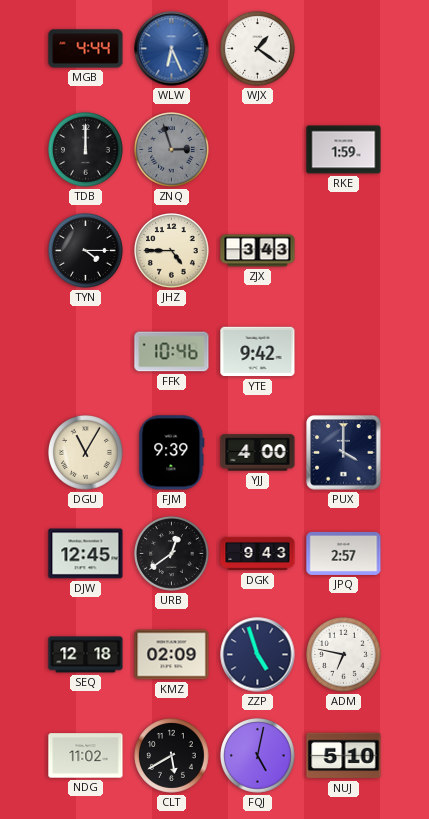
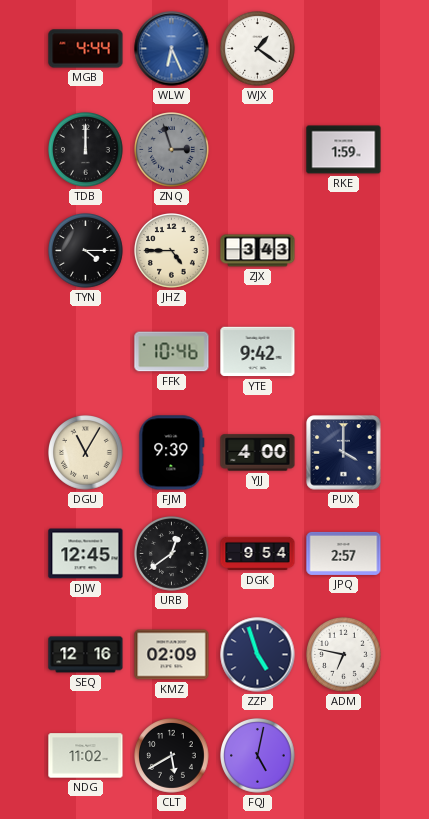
DGK: 9:43 -> 9:54 (258, 554)
SEQ: 12:18 -> 12:16 (86, 655)
NUJ: 5:10 -> none (344, 756)
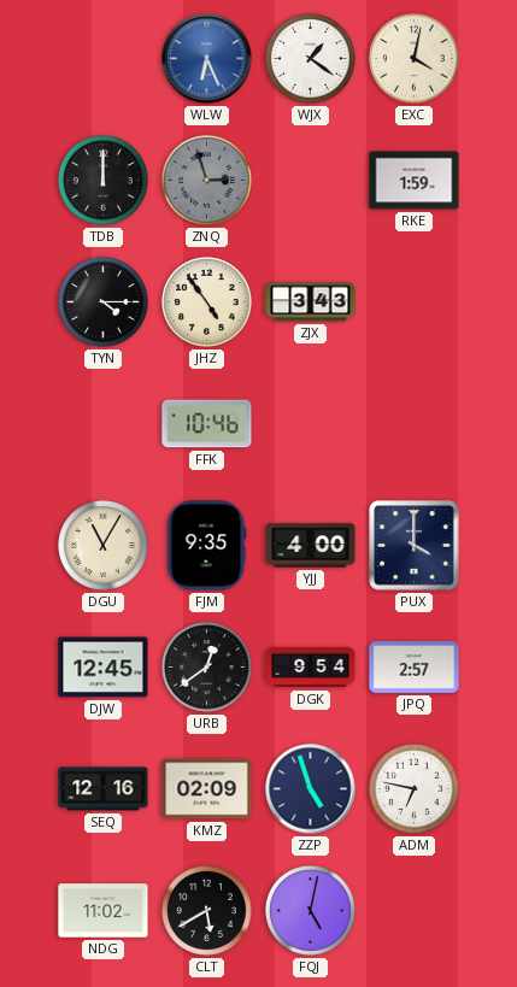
MGB: 4:44 -> none (86, 49)
EXC: none -> 4:02 (415, 59)
JHZ: 4:45 -> 4:54 (207, 302)
YTE: 9:42 -> none (258, 352)
FJM: 9:39 -> 9:35 (207, 546)
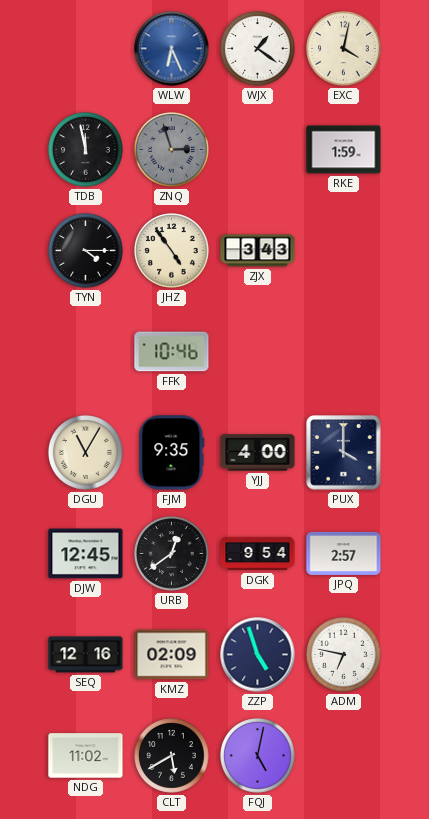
TDB: 12:00 -> 11:58 (86, 150)
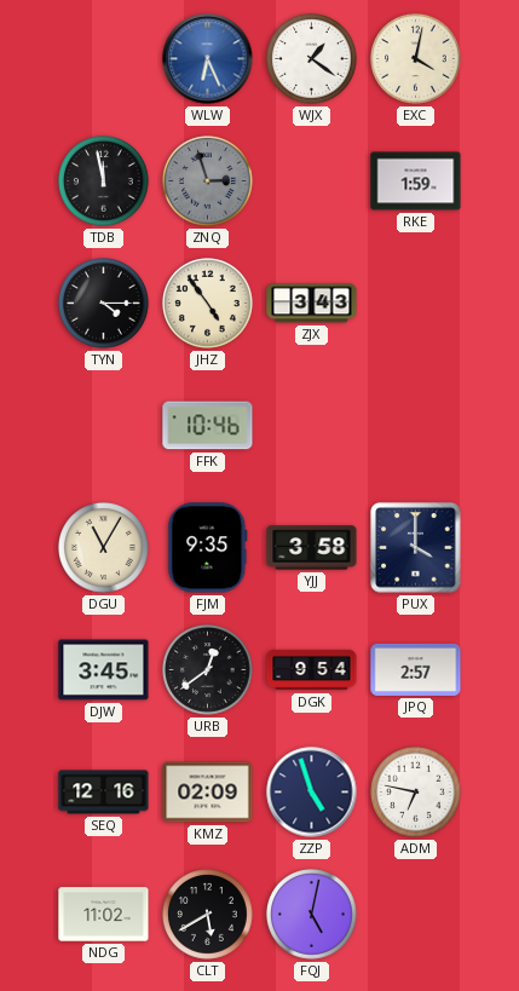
YJJ: 4:00 -> 3:58 (312, 548)
DJW: 12:45 -> 3:45 (104, 670)
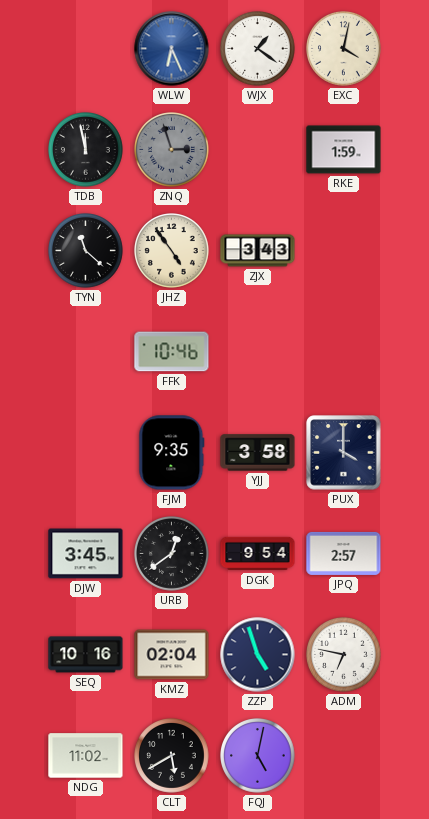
TYN: 4:15 -> 11:22 (86, 251)
DGU: 11:05 -> none (104, 548)
SEQ: 12:16 -> 10:16 (86, 655)
KMZ: 02:09 -> 02:04 (172, 655)
